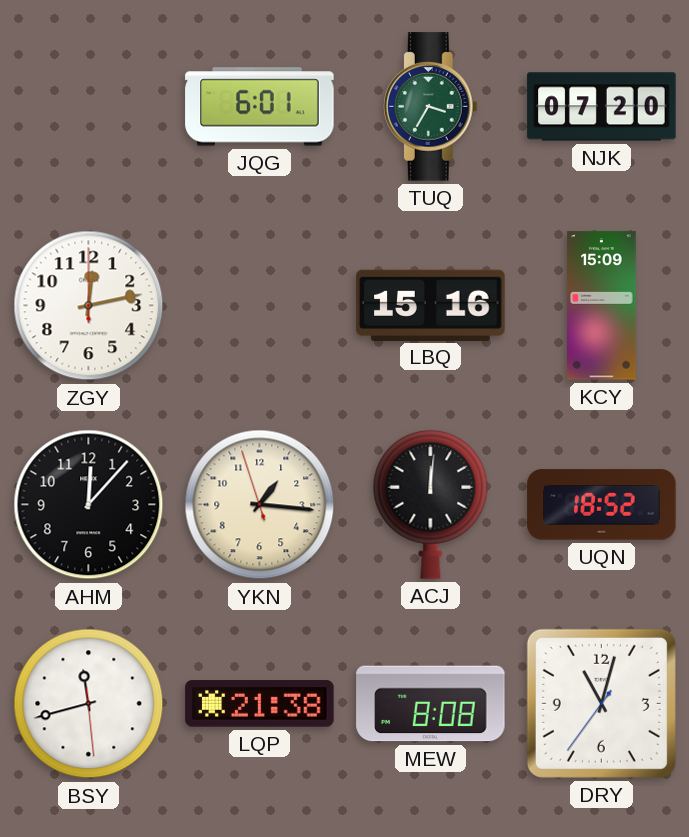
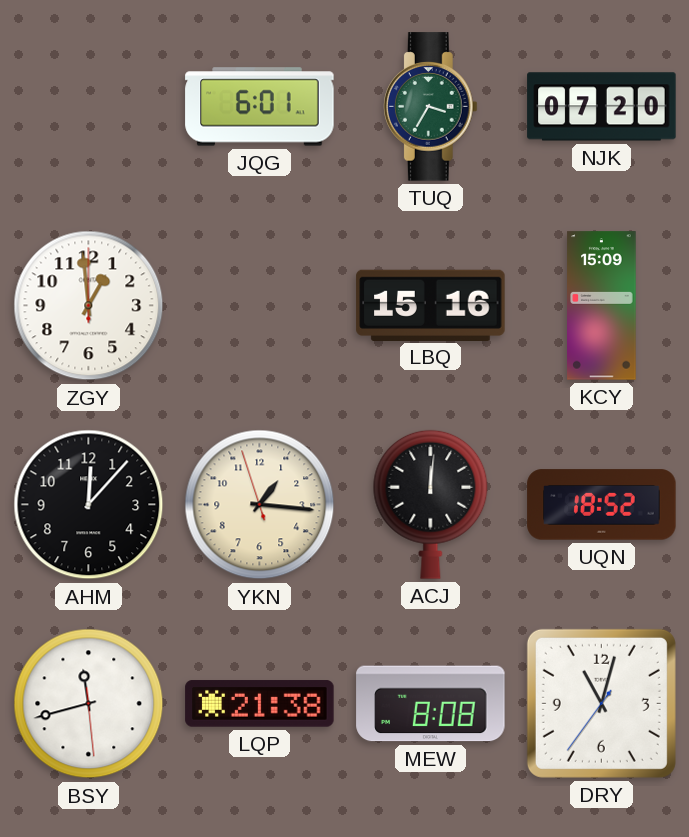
ZGY: 12:13 -> 12:59 (89, 306)
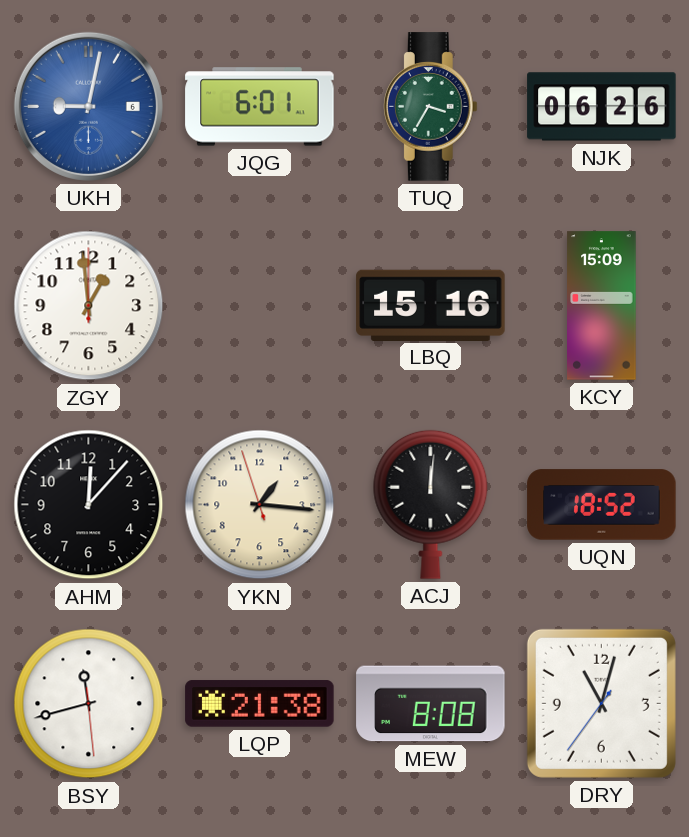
UKH: none -> 9:02 (88, 106)
NJK: 07:20 -> 06:26 (602, 107)
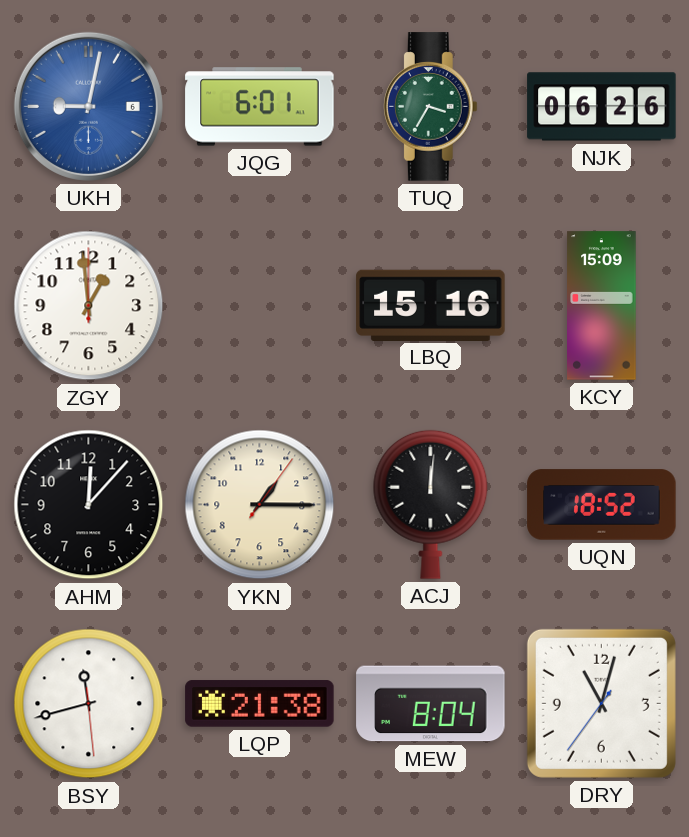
YKN: 1:15:57 -> 1:15:06 (260, 505)
MEW: 8:08 -> 8:04 (431, 704)
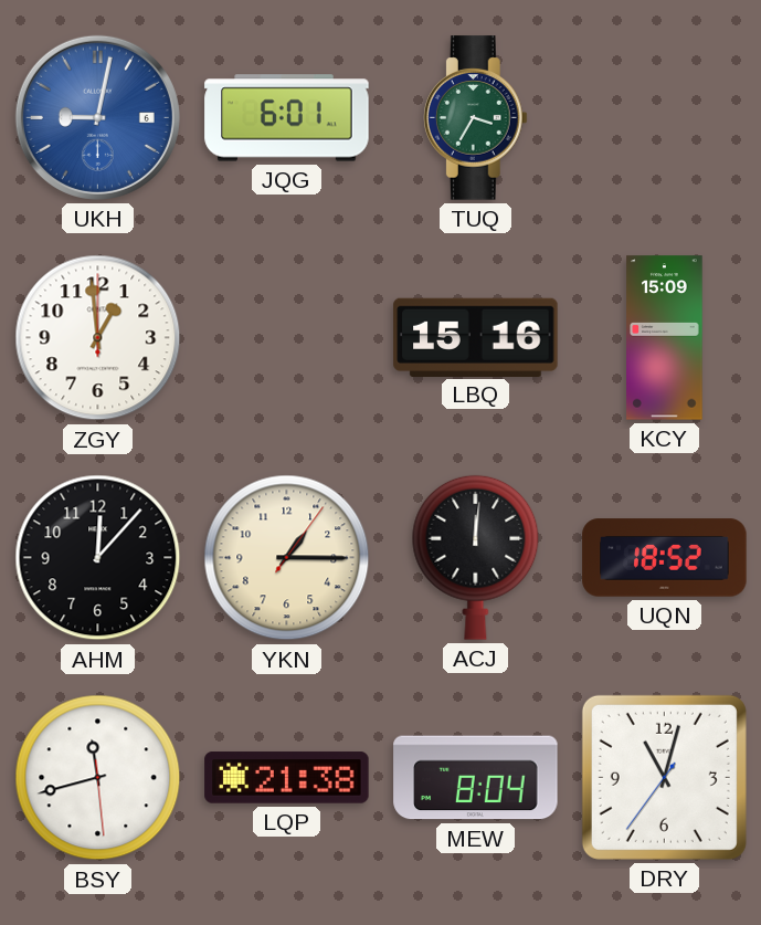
NJK: 06:26 -> none (602, 107)
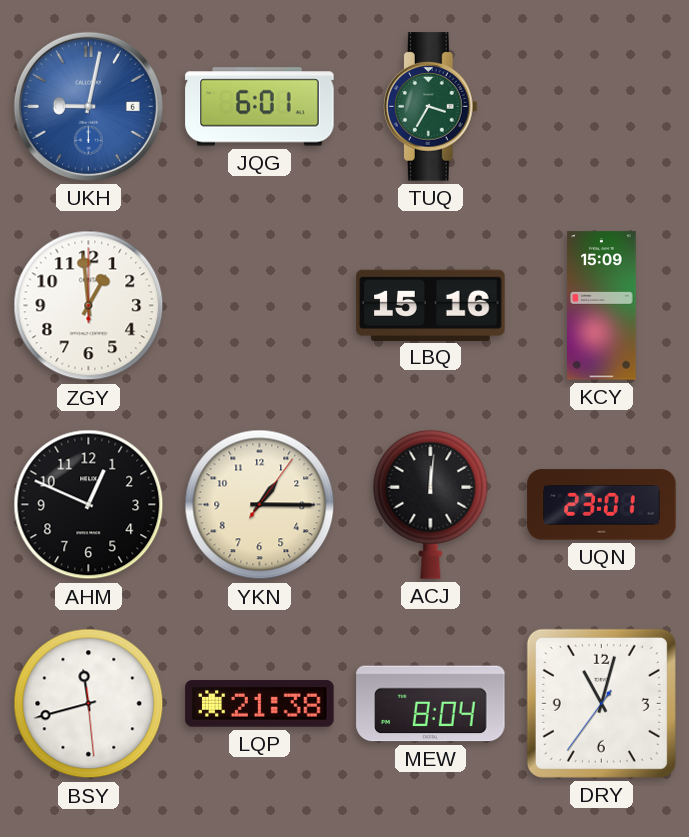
AHM: 12:07 -> 12:49 (89, 505)
UQN: 18:52 -> 23:01 (602, 505)
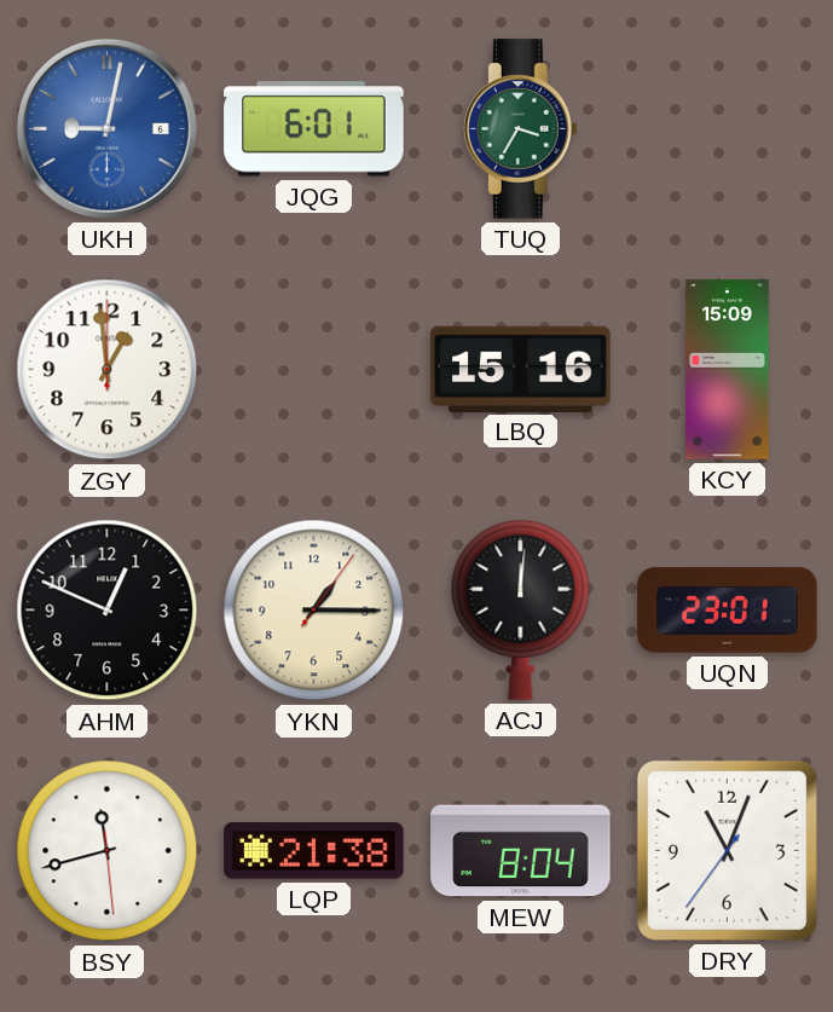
DRY: 11:02 -> 11:03 (727, 850)
